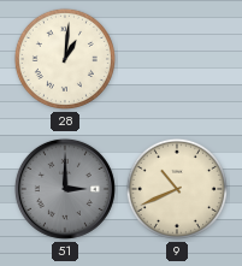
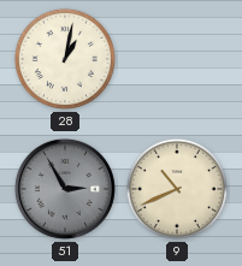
28: 1:01 -> 1:02 (65, 59)
51: 3:00 -> 2:55 (65, 189)
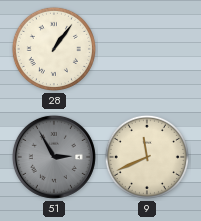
28: 1:02 -> 1:06 (54, 49)
9: 10:41 -> 11:41 (147, 157)
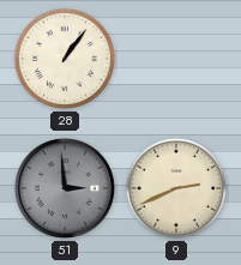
51: 2:55 -> 2:59 (65, 188)
9: 11:41 -> 2:41 (176, 188)
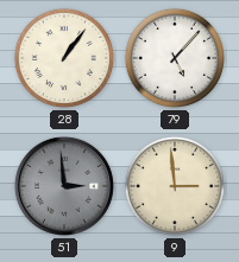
79: none -> 5:07 (175, 58)
9: 2:41 -> 2:59 (175, 186)
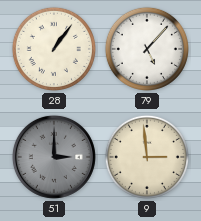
51: 2:59 -> 3:00 (54, 157)
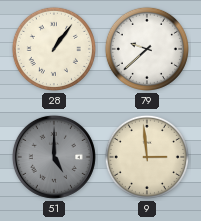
79: 5:07 -> 9:38 (147, 49)
51: 3:00 -> 5:00 (54, 157)
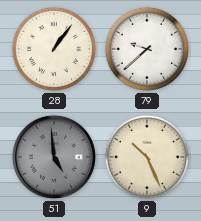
51: 5:00 -> 4:59 (54, 157)
9: 2:59 -> 10:26 (147, 157)
